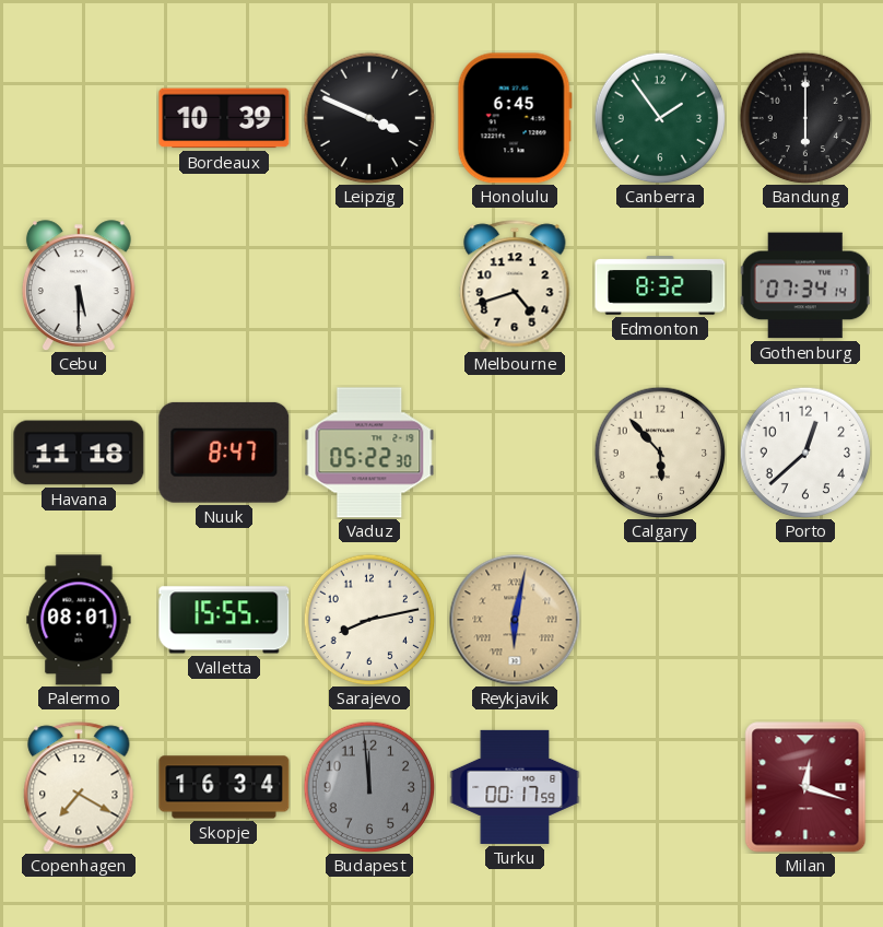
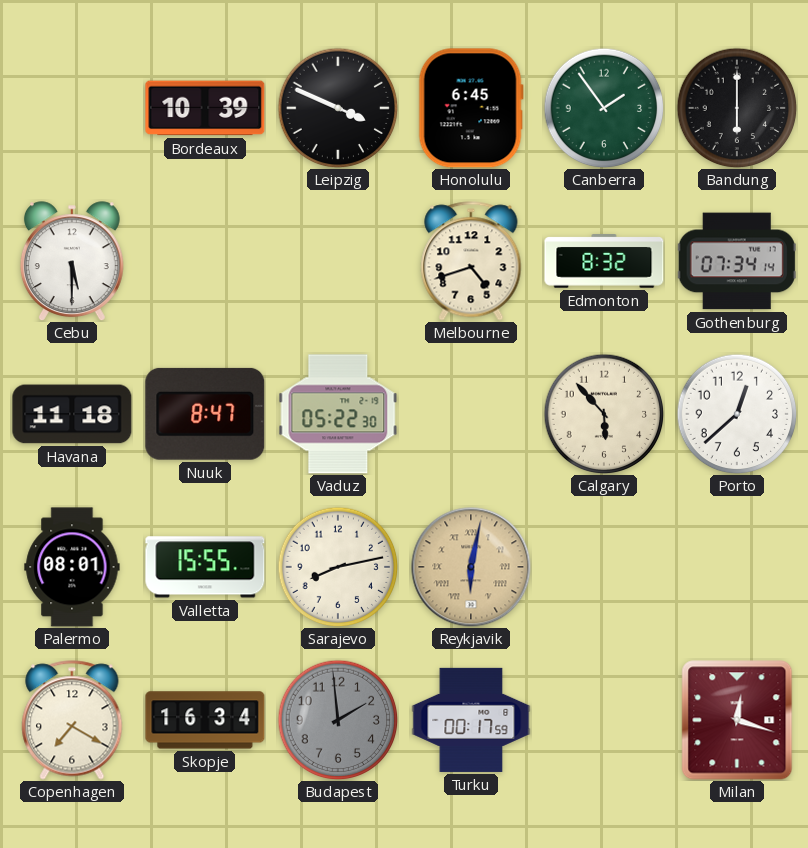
Budapest: 11:59 -> 1:59 (338, 720)
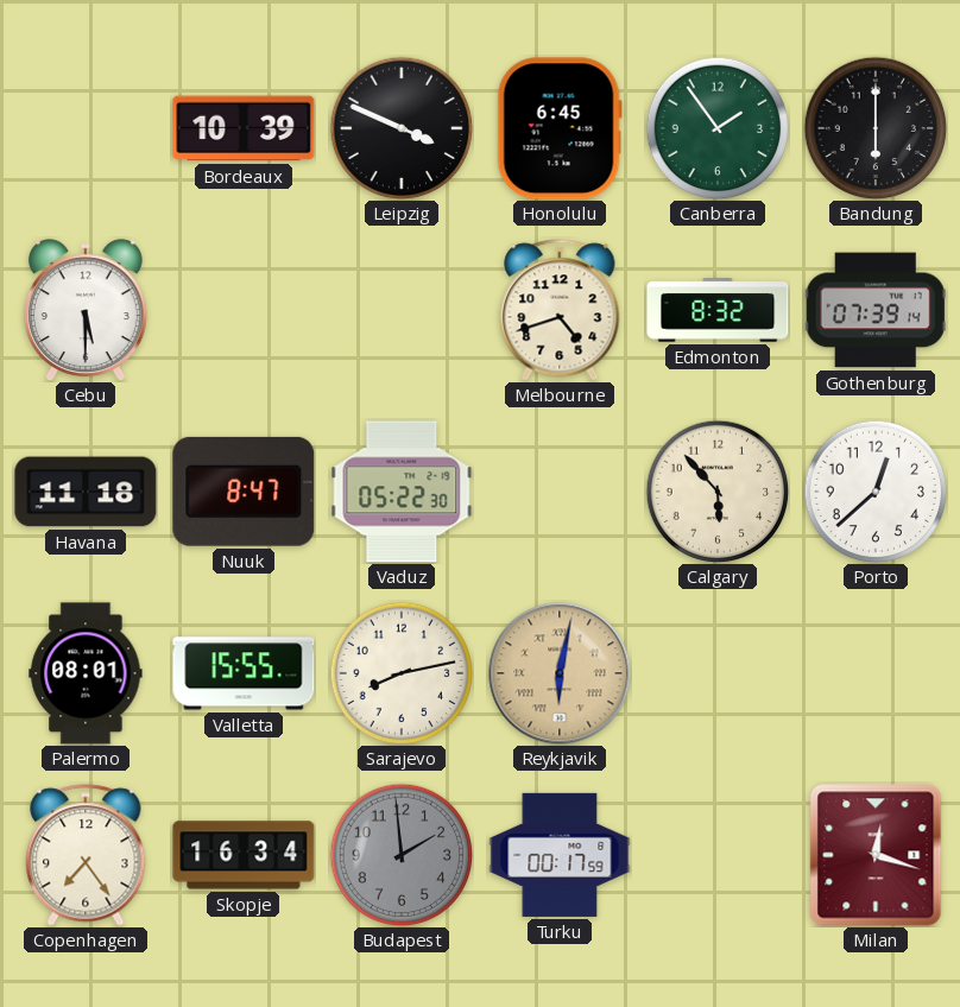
Gothenburg: 07:34 -> 07:39 (876, 310)
Copenhagen: 7:20 -> 7:24 (86, 855)
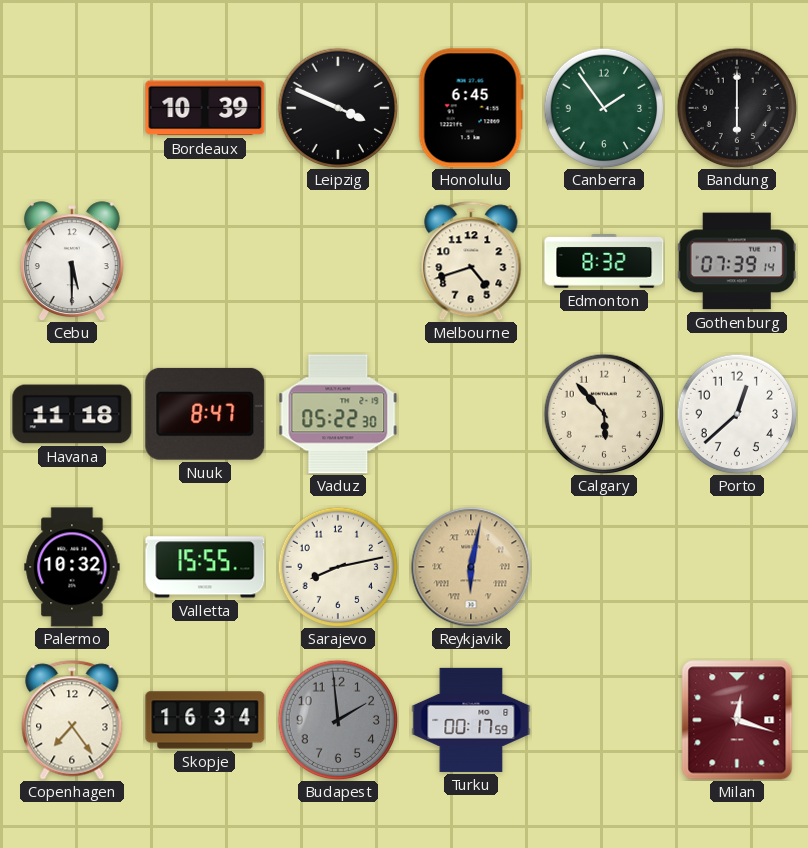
Palermo: 08:01 -> 10:32 (72, 567)
